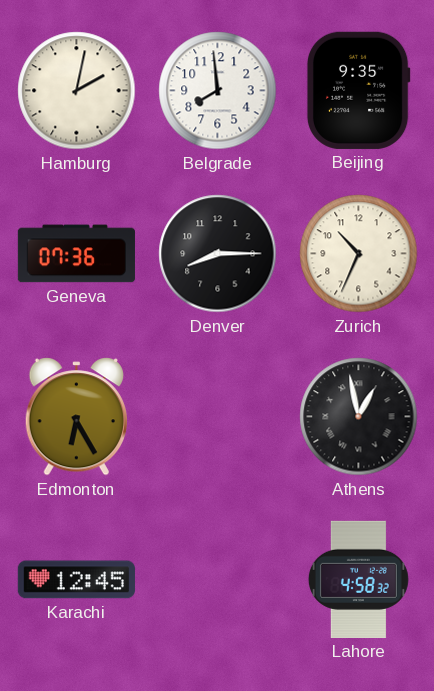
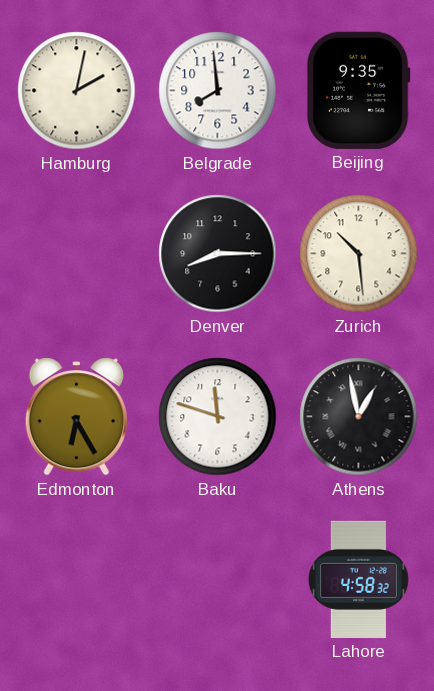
Geneva: 07:36 -> none (76, 254)
Zurich: 10:34 -> 10:29 (359, 254)
Baku: none -> 11:48 (218, 417)
Karachi: 12:45 -> none (76, 580)
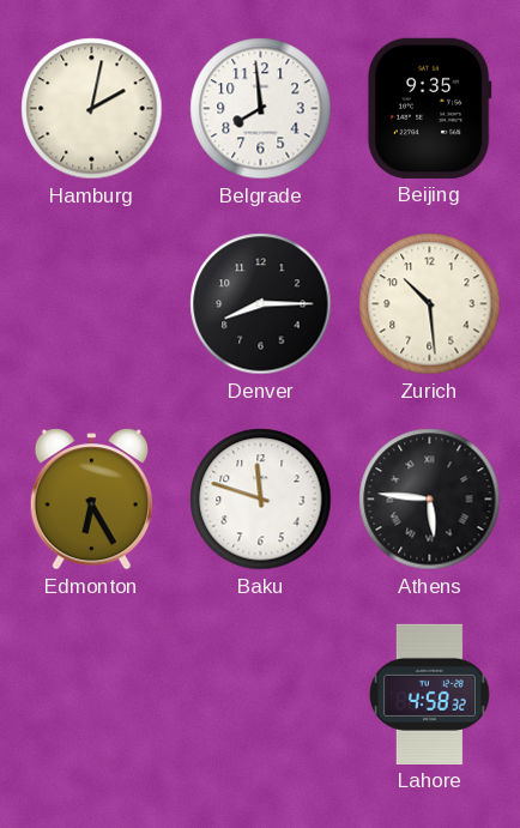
Athens: 12:58 -> 5:46 (430, 500)
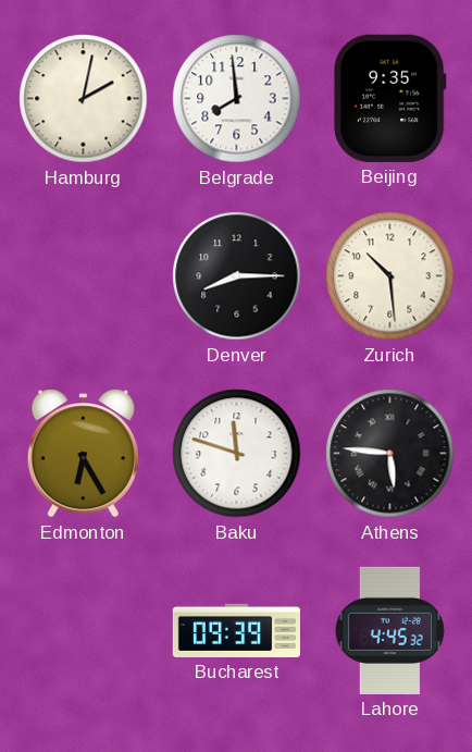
Bucharest: none -> 09:39 (236, 630)
Lahore: 4:58 -> 4:45 (389, 630)
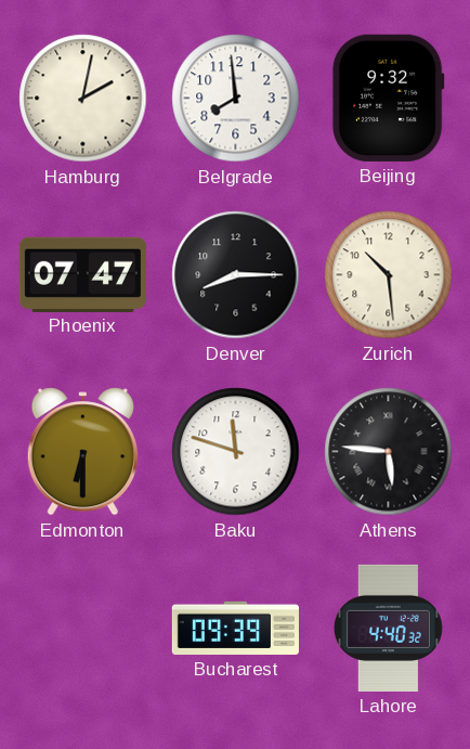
Beijing: 9:35 -> 9:32 (388, 98)
Phoenix: none -> 07:47 (82, 274)
Edmonton: 6:25 -> 6:30 (82, 452)
Lahore: 4:45 -> 4:40 (388, 628)
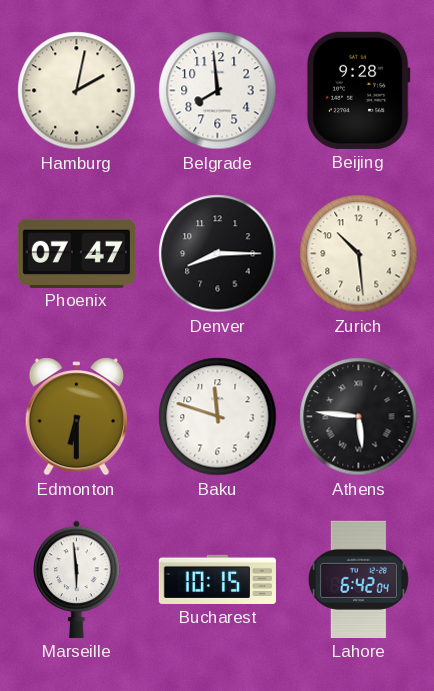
Beijing: 9:32 -> 9:28 (358, 90)
Marseille: none -> 5:59 (77, 579)
Bucharest: 09:39 -> 10:15 (217, 579)
Lahore: 4:40 -> 6:42 (358, 579)
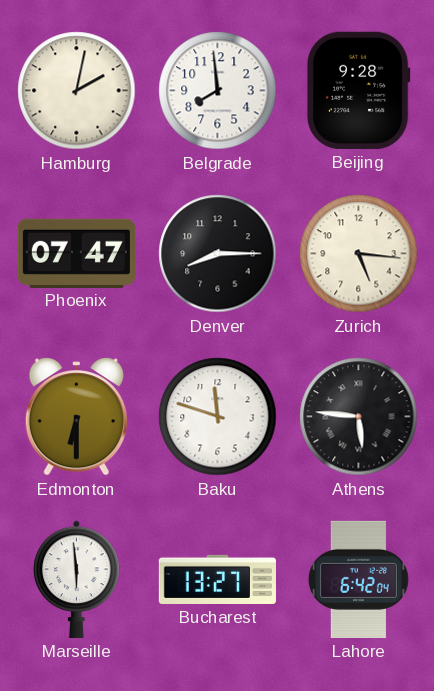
Zurich: 10:29 -> 5:16 (359, 254)
Bucharest: 10:15 -> 13:27 (217, 579)
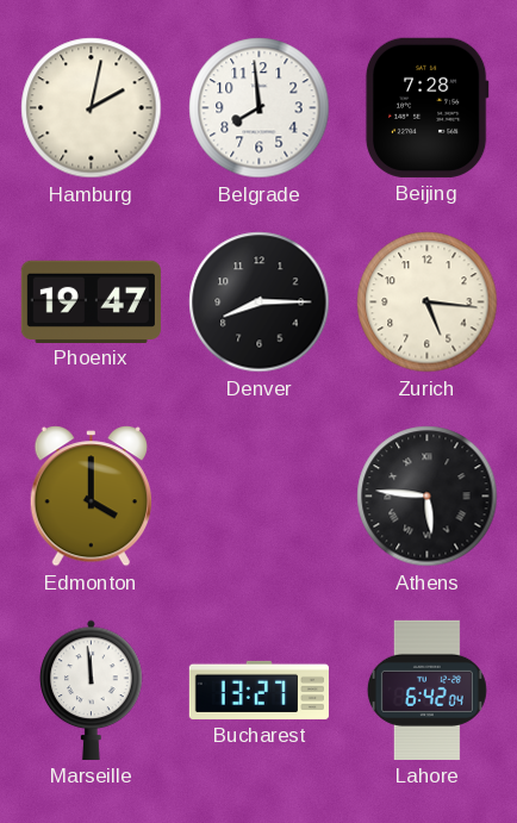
Beijing: 9:28 -> 7:28 (426, 107)
Phoenix: 07:47 -> 19:47 (91, 301)
Edmonton: 6:30 -> 4:00 (91, 497)
Baku: 11:48 -> none (218, 417)
Marseille: 5:59 -> 11:59 (92, 690)
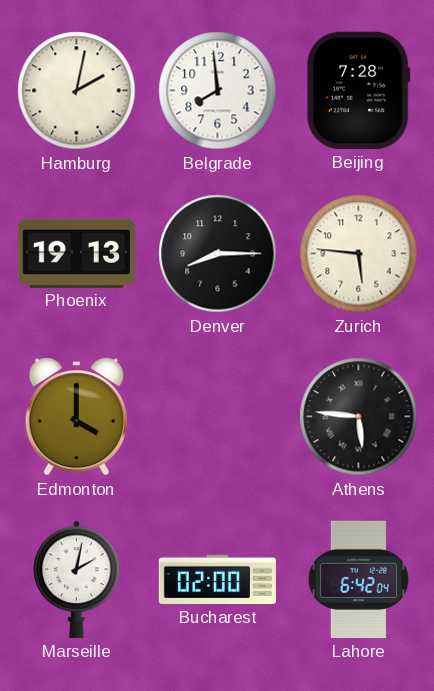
Phoenix: 19:47 -> 19:13 (76, 253)
Zurich: 5:16 -> 5:46 (359, 254)
Marseille: 11:59 -> 2:02 (77, 579)
Bucharest: 13:27 -> 02:00 (217, 579)
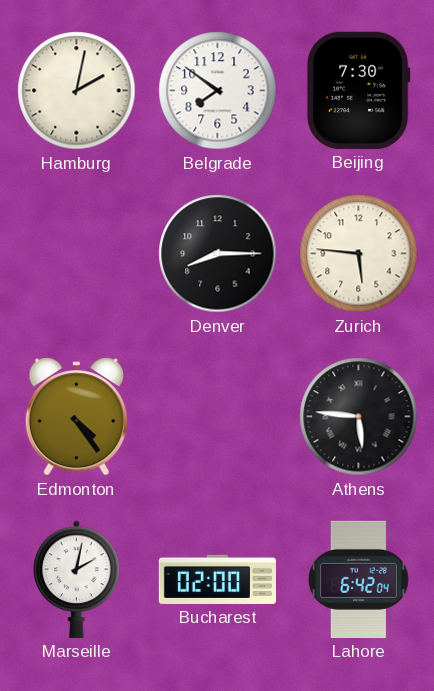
Belgrade: 7:59 -> 7:51 (218, 91)
Beijing: 7:28 -> 7:30 (358, 90)
Phoenix: 19:13 -> none (76, 253)
Edmonton: 4:00 -> 4:24 (76, 417)
